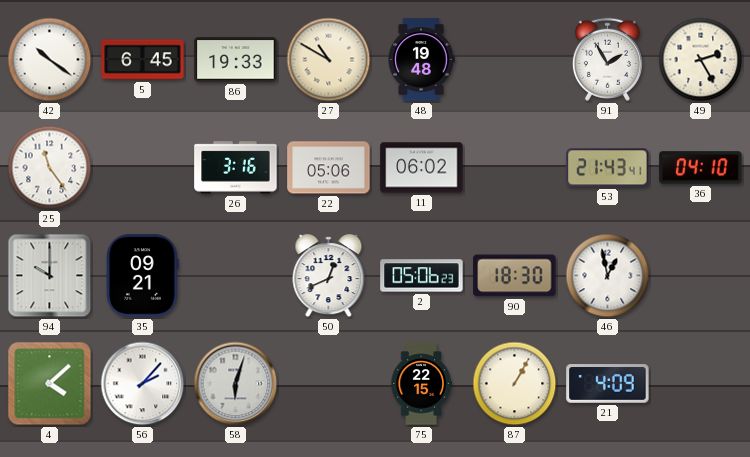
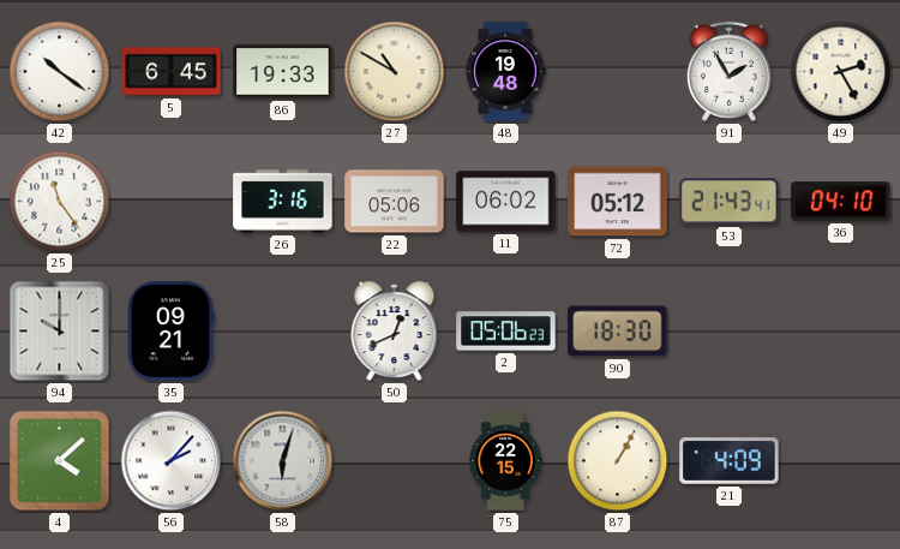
72: none -> 05:12 (618, 202)
46: 12:58 -> none (608, 276)
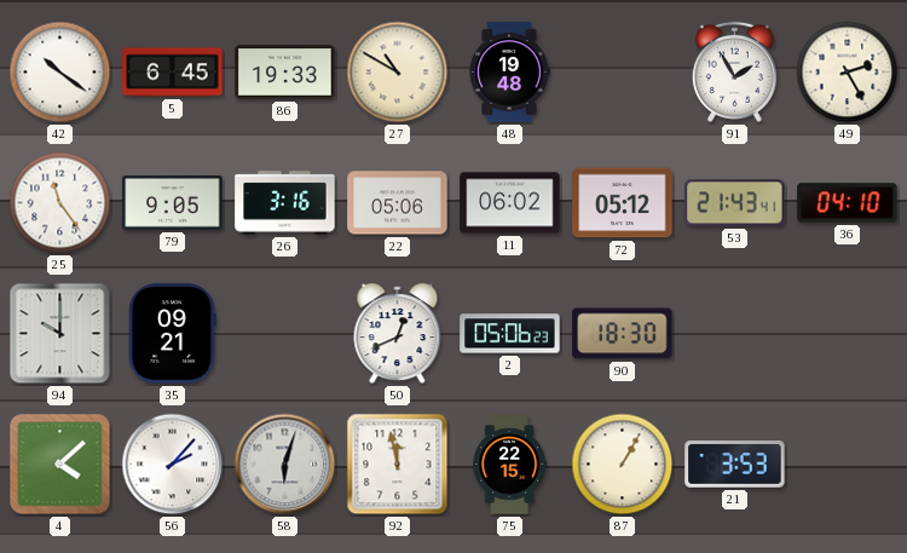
79: none -> 9:05 (173, 203)
92: none -> 11:58 (398, 465)
21: 4:09 -> 3:53 (735, 465)
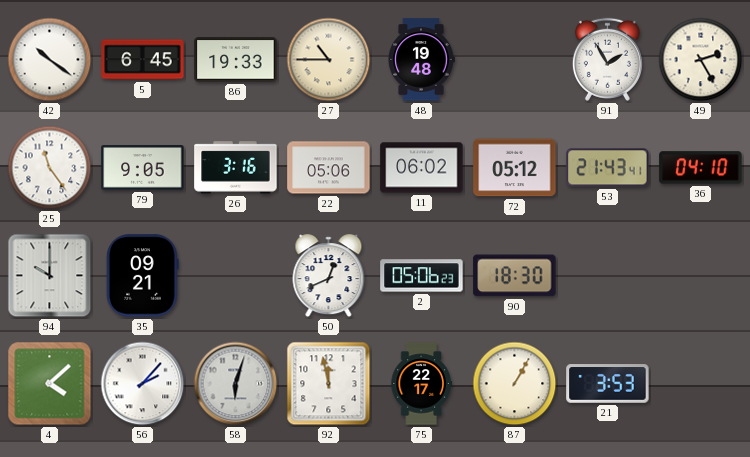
27: 10:50 -> 10:45 (329, 60)
75: 22:15 -> 22:17 (421, 384)
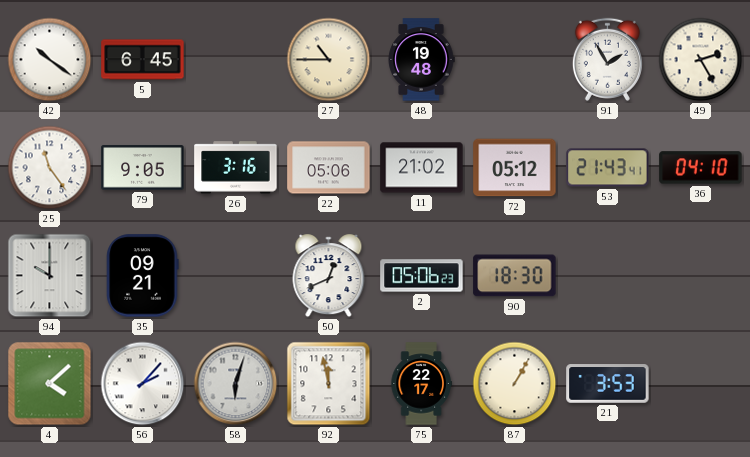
86: 19:33 -> none (236, 60)
11: 06:02 -> 21:02 (422, 168)
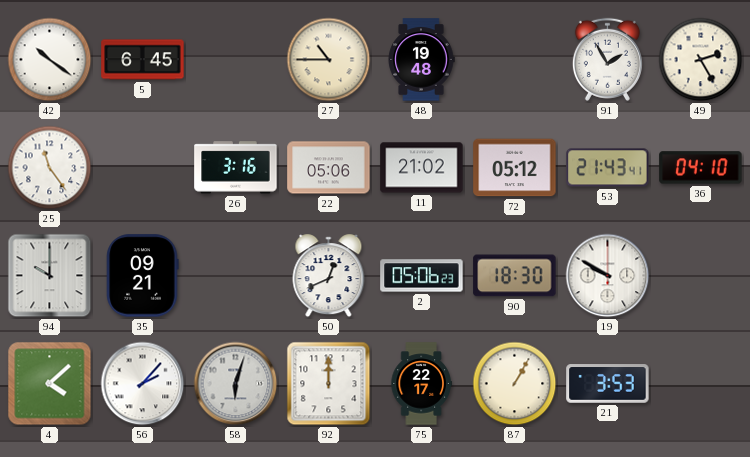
79: 9:05 -> none (143, 168)
19: none -> 9:50 (608, 276)
92: 11:58 -> 12:00 (329, 384)
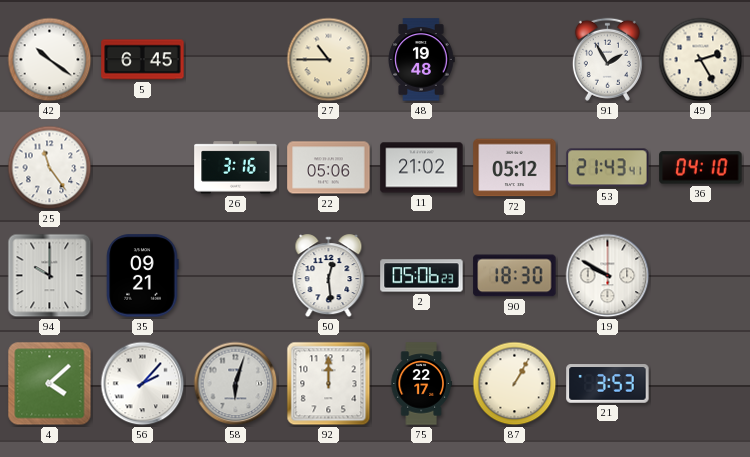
50: 12:41 -> 12:29 (329, 276)
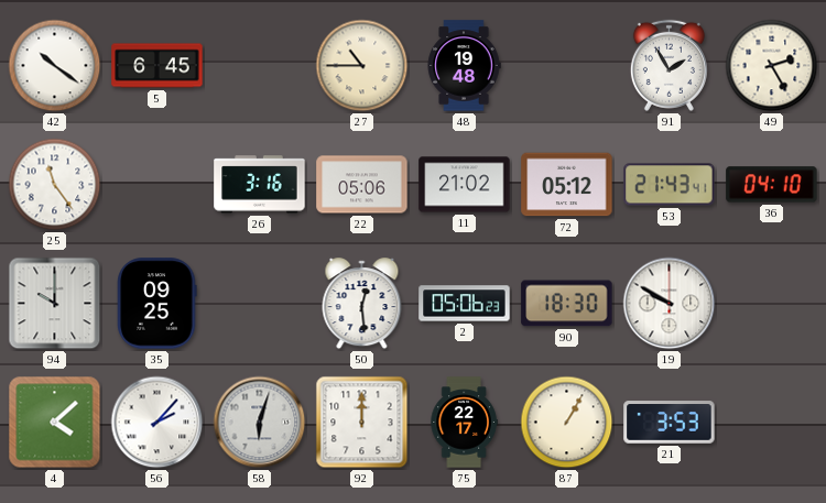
35: 09:21 -> 09:25 (157, 304)
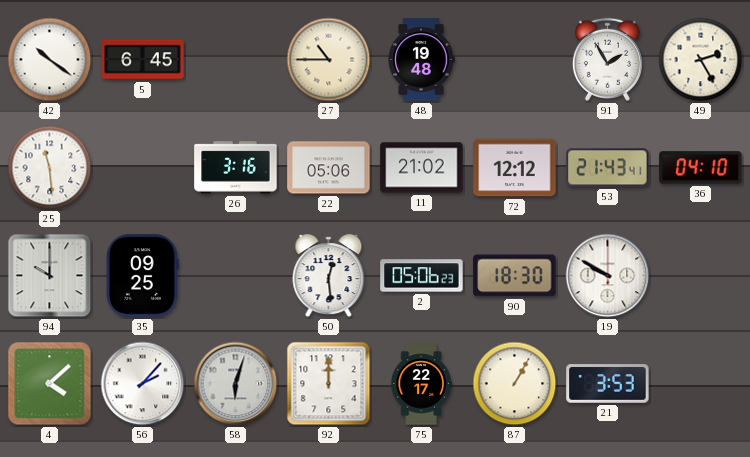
25: 11:24 -> 11:29 (50, 168)
72: 05:12 -> 12:12 (515, 168)
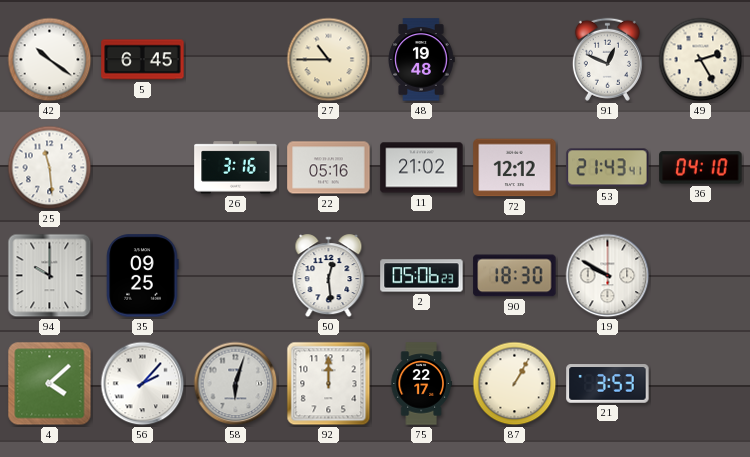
91: 1:55 -> 12:49 (607, 59)
22: 05:06 -> 05:16 (329, 168)
